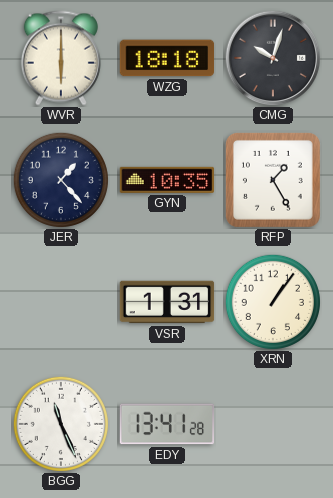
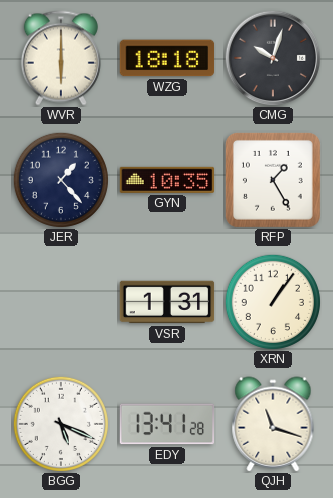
BGG: 11:26 -> 5:19 (61, 424)
QJH: none -> 11:18 (273, 424)
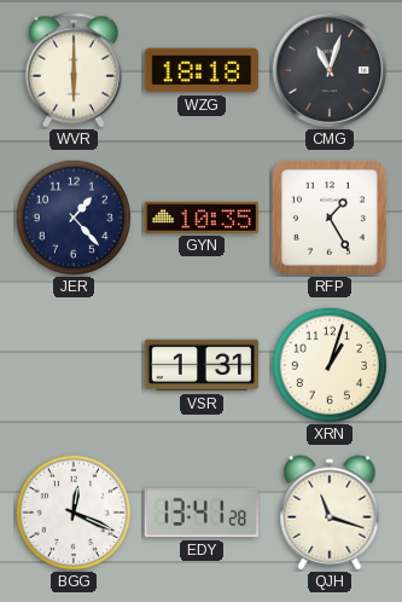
CMG: 10:03 -> 11:03 (330, 70)
XRN: 1:06 -> 1:03 (330, 365)
BGG: 5:19 -> 12:19 (74, 513)
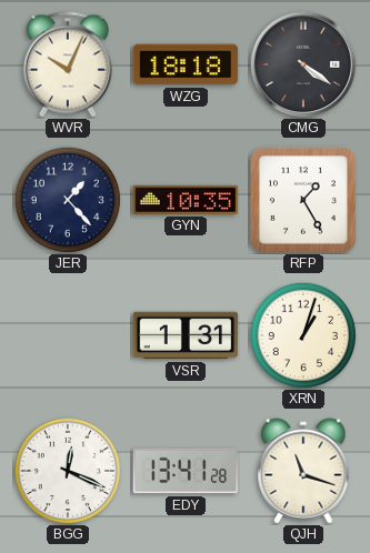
WVR: 6:00 -> 10:04 (68, 64)
CMG: 11:03 -> 4:21 (303, 64)
